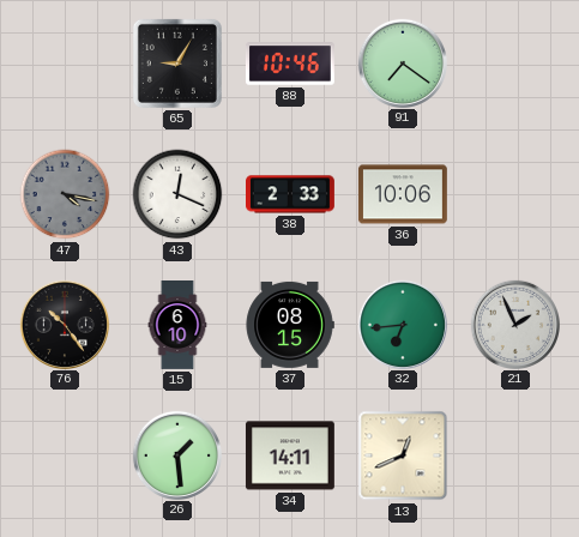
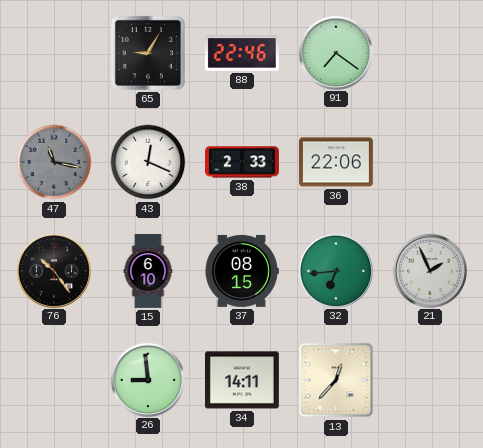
88: 10:46 -> 22:46 (242, 53)
47: 4:17 -> 11:17 (54, 162)
36: 10:06 -> 22:06 (336, 162)
26: 1:29 -> 8:59 (147, 379)
13: 12:41 -> 12:37 (336, 380)
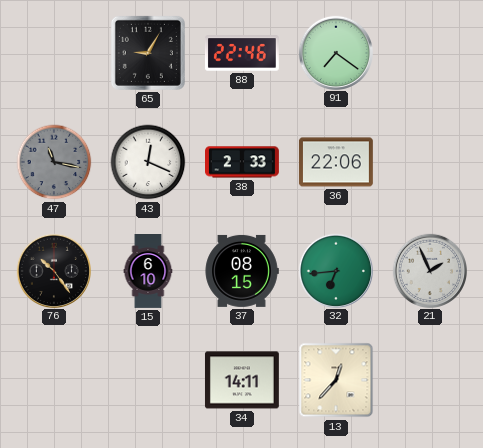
26: 8:59 -> none (147, 379)
